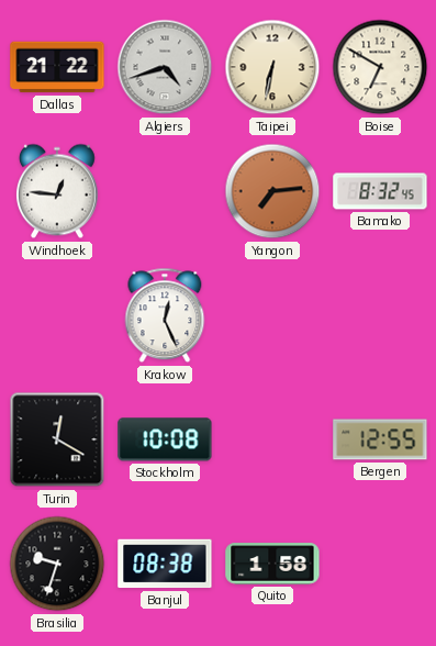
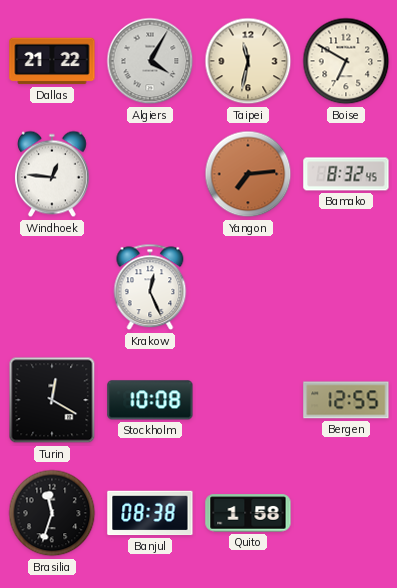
Algiers: 4:42 -> 4:05 (150, 61)
Taipei: 6:32 -> 11:32 (248, 61)
Brasilia: 9:33 -> 11:33 (52, 513)
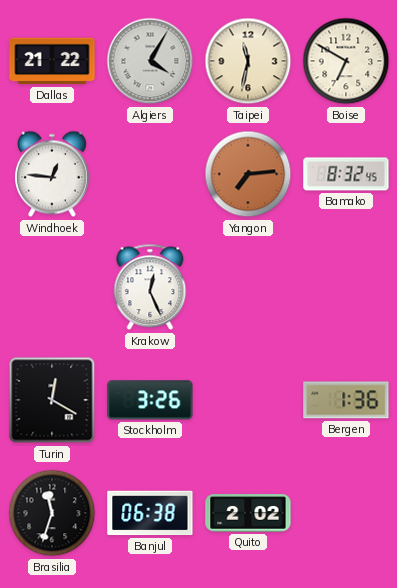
Stockholm: 10:08 -> 3:26 (150, 400)
Bergen: 12:55 -> 1:36 (346, 400)
Banjul: 08:38 -> 06:38 (150, 513)
Quito: 1:58 -> 2:02 (248, 513)
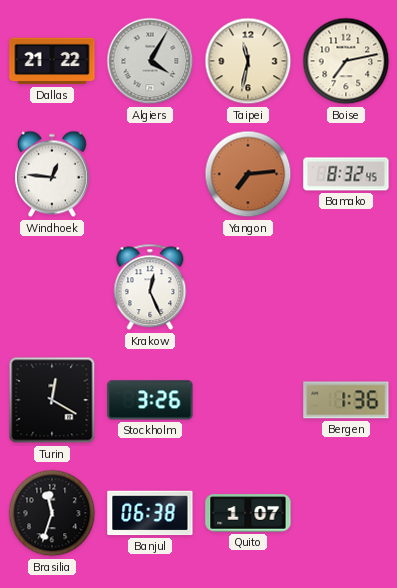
Boise: 6:50 -> 7:13 (346, 61)
Quito: 2:02 -> 1:07 (248, 513)
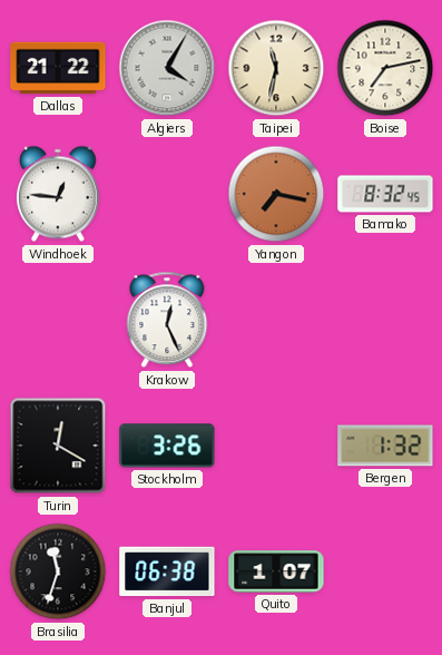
Yangon: 7:14 -> 7:17 (276, 194)
Bergen: 1:36 -> 1:32 (385, 446)
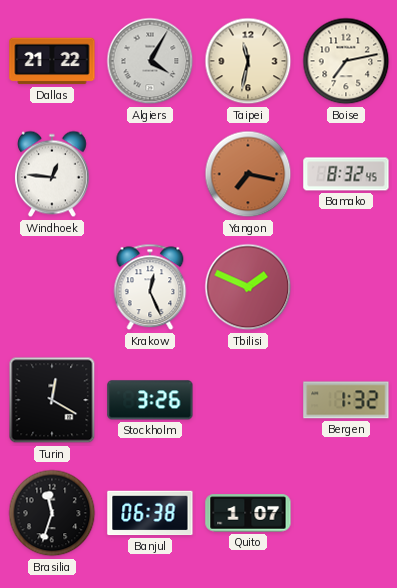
Tbilisi: none -> 1:49 (248, 287)
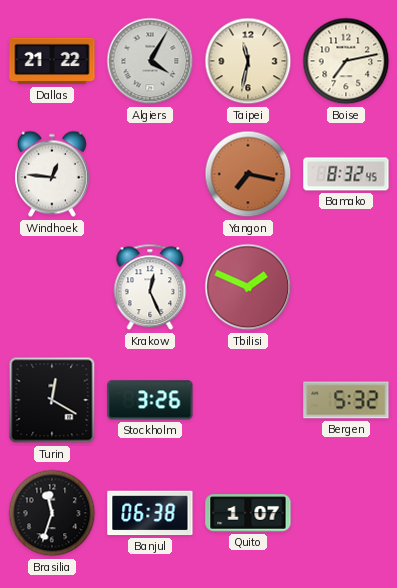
Bergen: 1:32 -> 5:32 (346, 400)
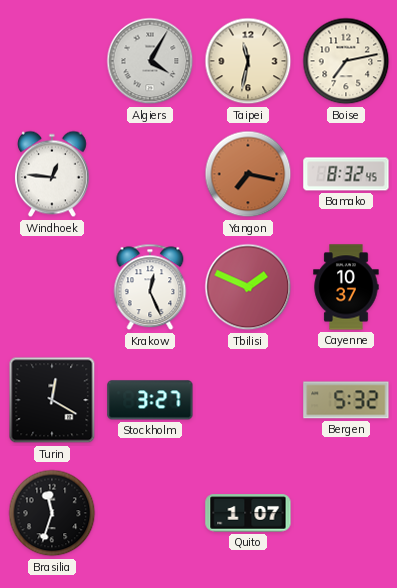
Dallas: 21:22 -> none (52, 61)
Cayenne: none -> 10:37 (346, 287)
Stockholm: 3:26 -> 3:27 (150, 400)
Banjul: 06:38 -> none (150, 513)
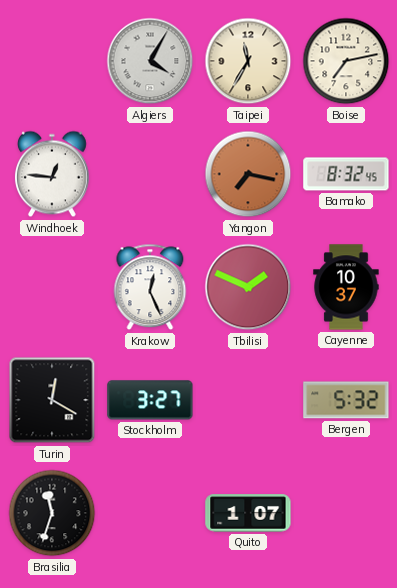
Taipei: 11:32 -> 11:35 (248, 61)
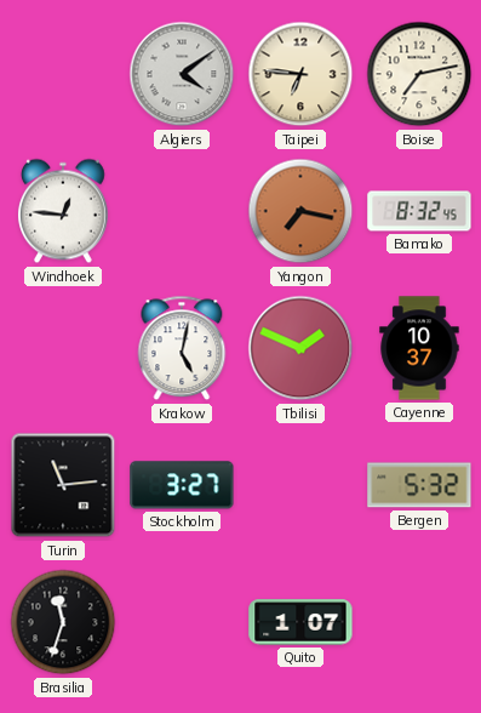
Algiers: 4:05 -> 4:09 (182, 74)
Taipei: 11:35 -> 6:46 (300, 74)
Krakow: 12:26 -> 5:02 (182, 348)
Turin: 12:20 -> 11:14 (63, 485)
